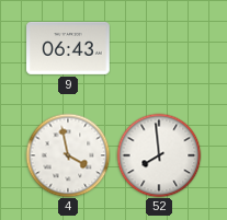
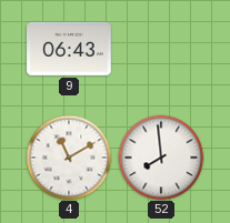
4: 3:58 -> 11:10 (69, 158)
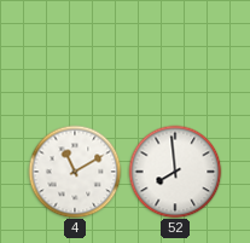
9: 06:43 -> none (69, 49)
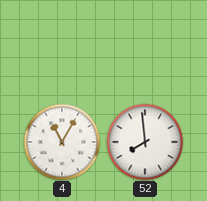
4: 11:10 -> 11:05 (62, 142)
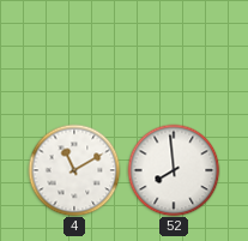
4: 11:05 -> 11:10 (74, 170)
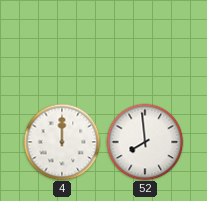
4: 11:10 -> 12:00 (62, 142)
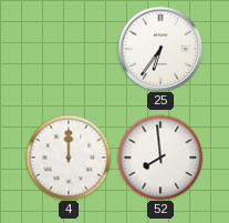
25: none -> 6:36 (160, 49)
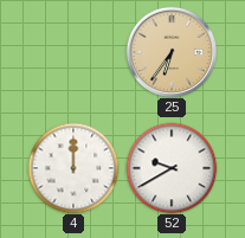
25 dial: white -> champagne (172, 52)
52: 7:59 -> 9:40 (172, 168)
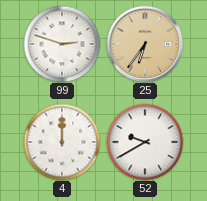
99: none -> 2:48 (62, 44)
